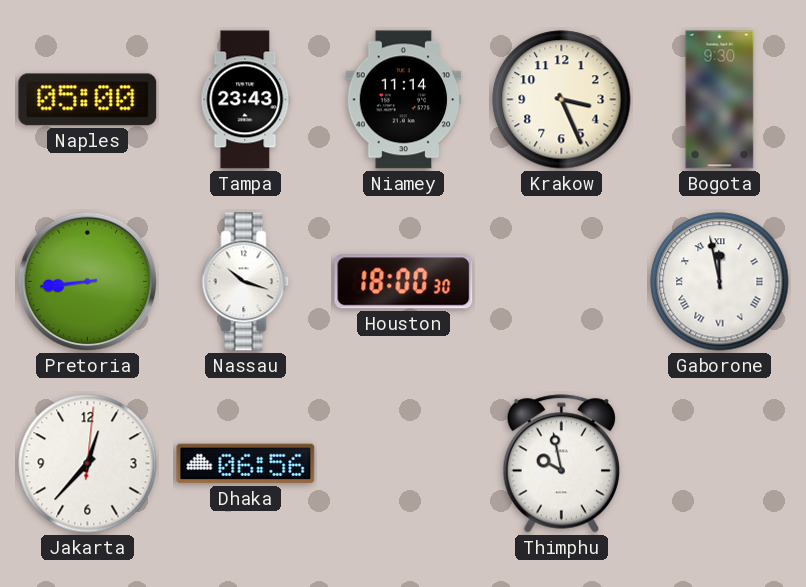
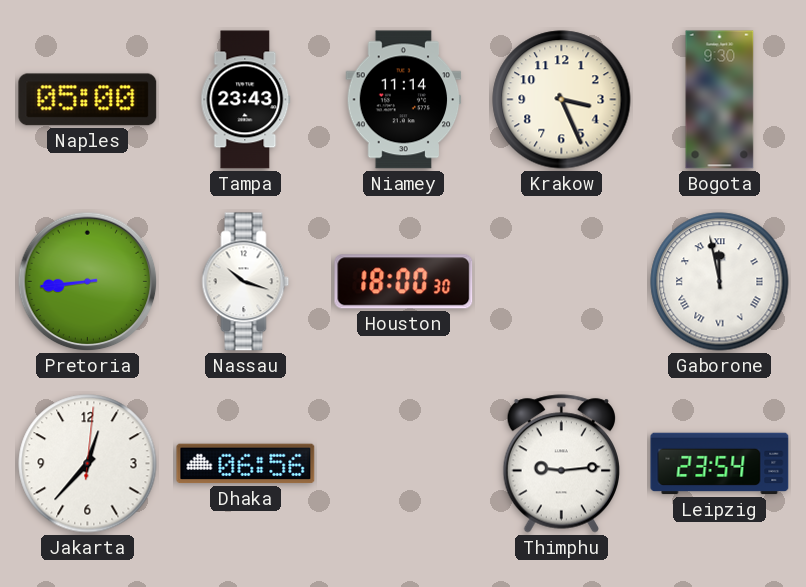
Thimphu: 9:58 -> 9:14 (561, 464)
Leipzig: none -> 23:54 (720, 464)
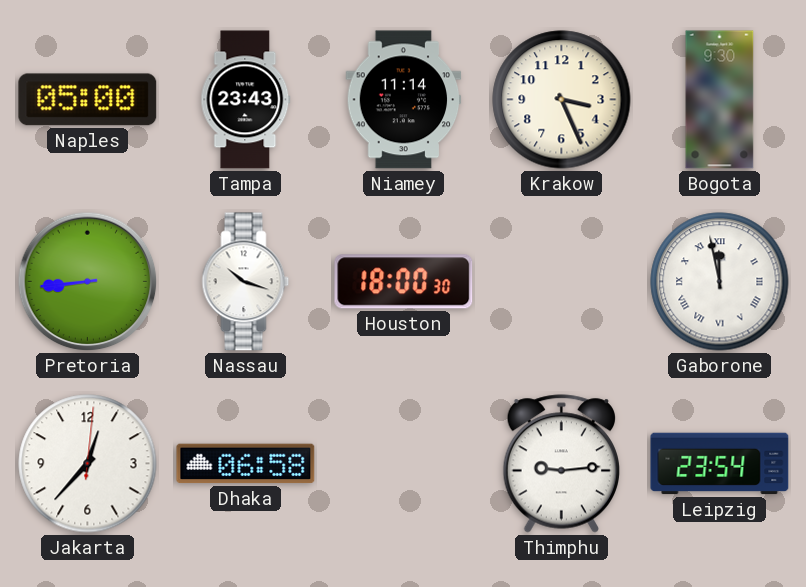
Dhaka: 06:56 -> 06:58 (246, 464)
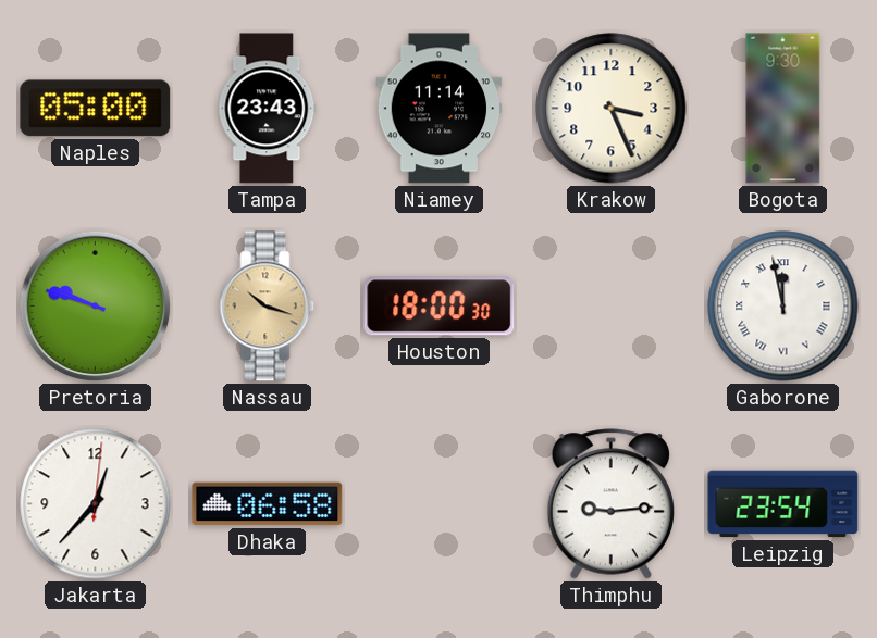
Pretoria: 8:44 -> 9:48 (96, 307)
Nassau dial: white -> champagne (268, 307)
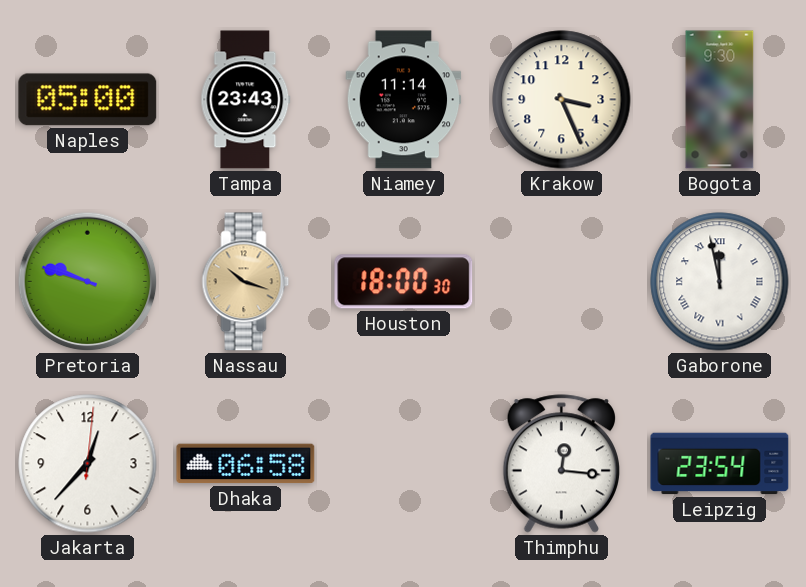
Thimphu: 9:14 -> 12:16 (561, 464)
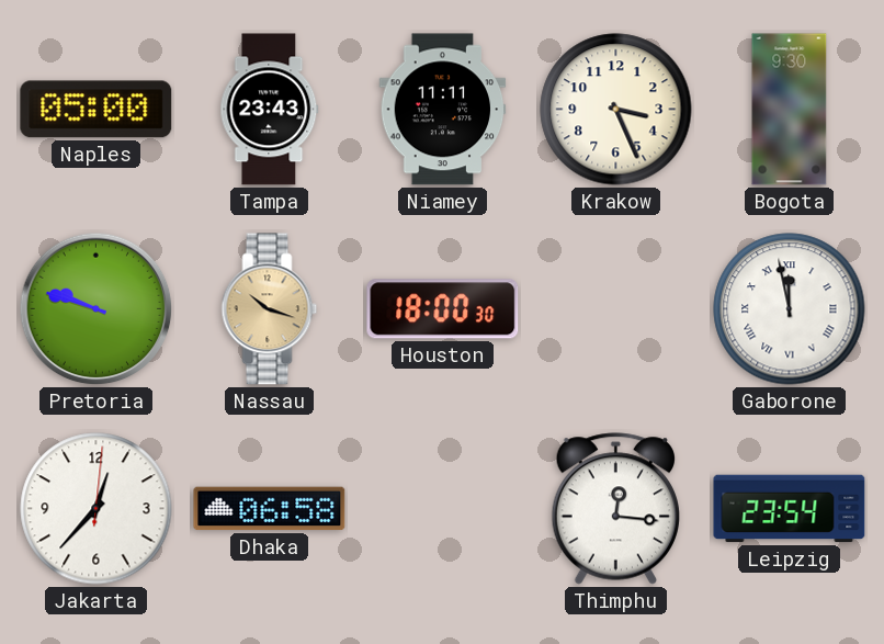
Niamey: 11:14 -> 11:11 (443, 110)
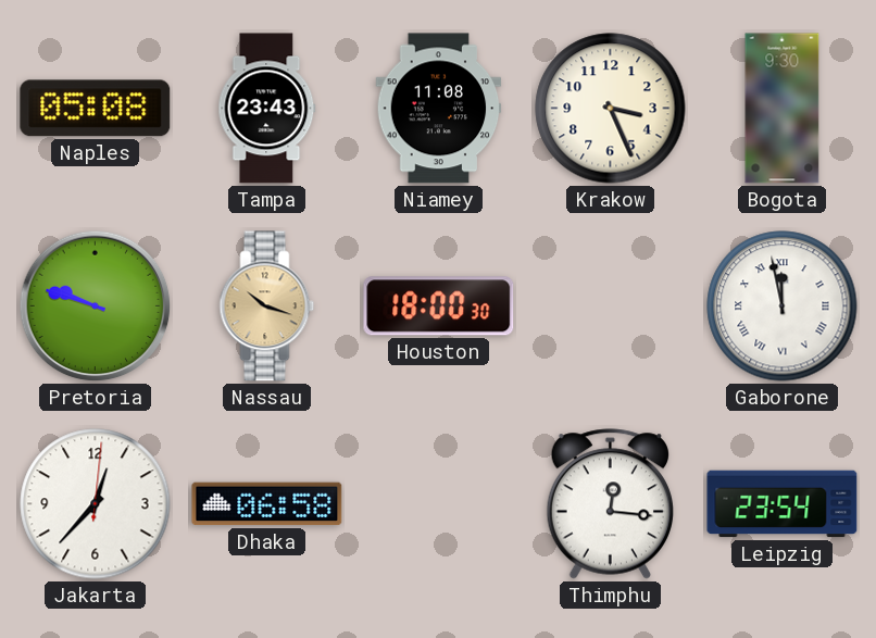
Naples: 05:00 -> 05:08 (96, 109)
Niamey: 11:11 -> 11:08 (439, 109)
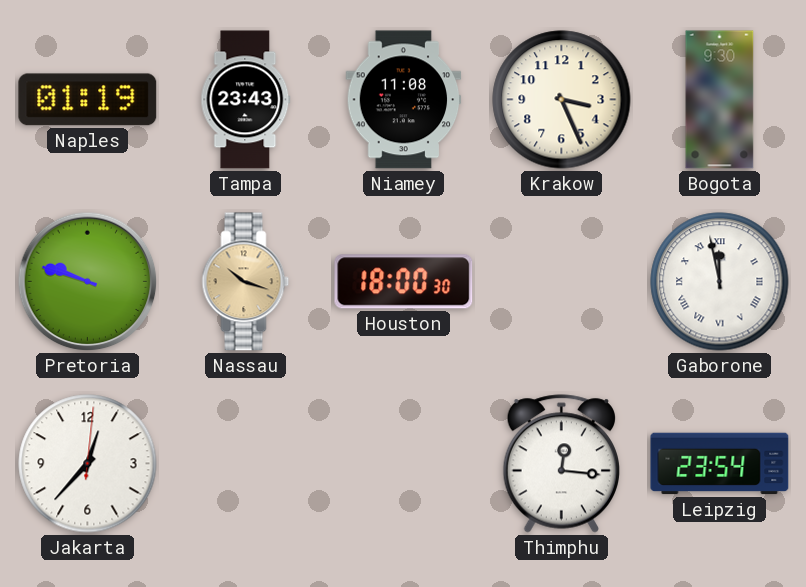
Naples: 05:08 -> 01:19 (88, 100)
Dhaka: 06:58 -> none (267, 504)
